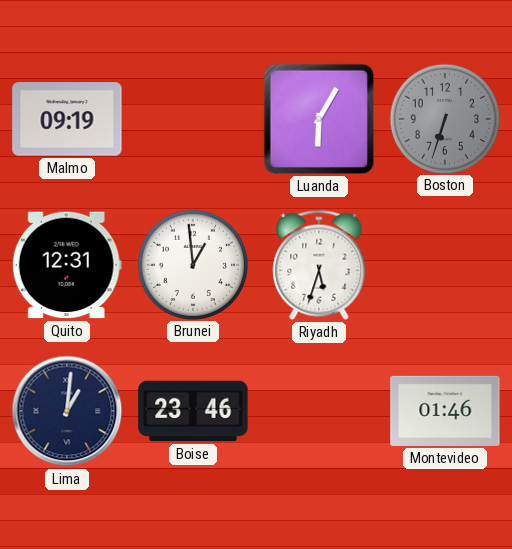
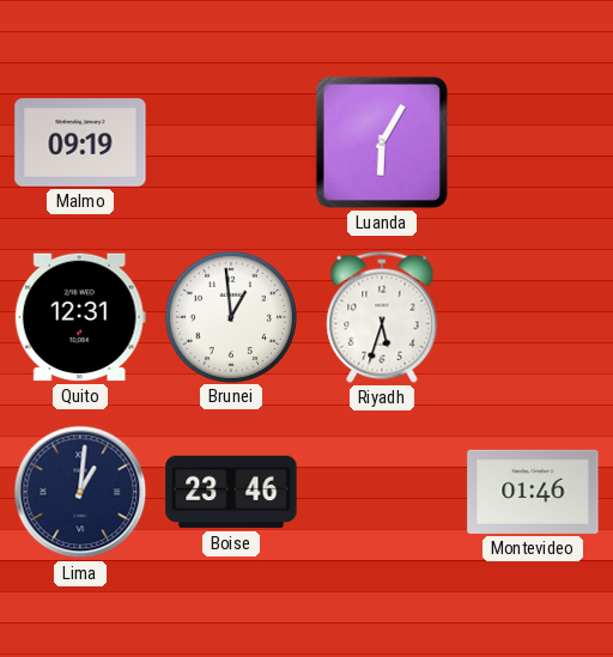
Boston: 6:33 -> none (444, 118)
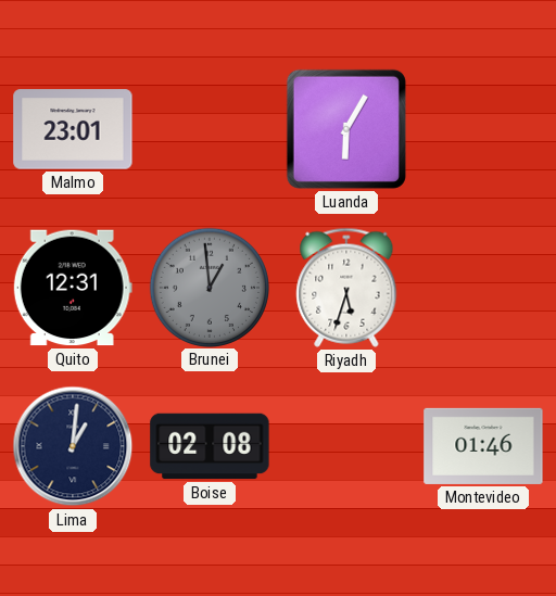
Malmo: 09:19 -> 23:01 (73, 129)
Brunei dial: white -> grey (208, 287)
Boise: 23:46 -> 02:08 (210, 446)
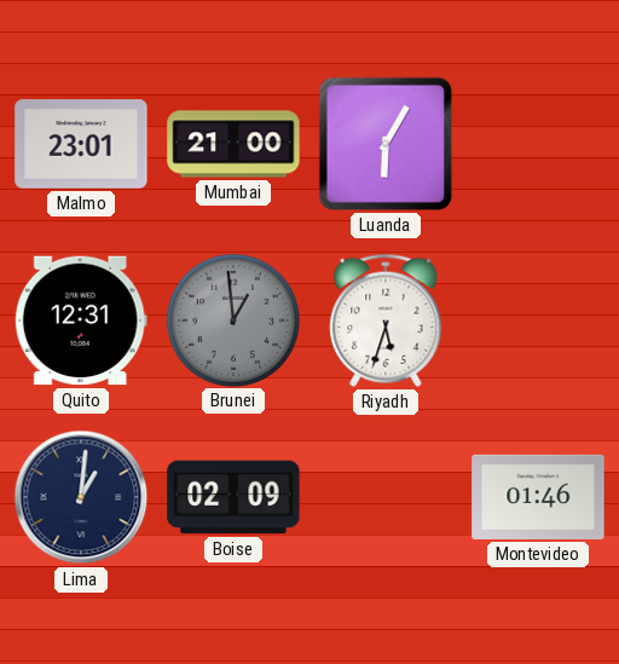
Mumbai: none -> 21:00 (233, 144)
Boise: 02:08 -> 02:09 (233, 497)
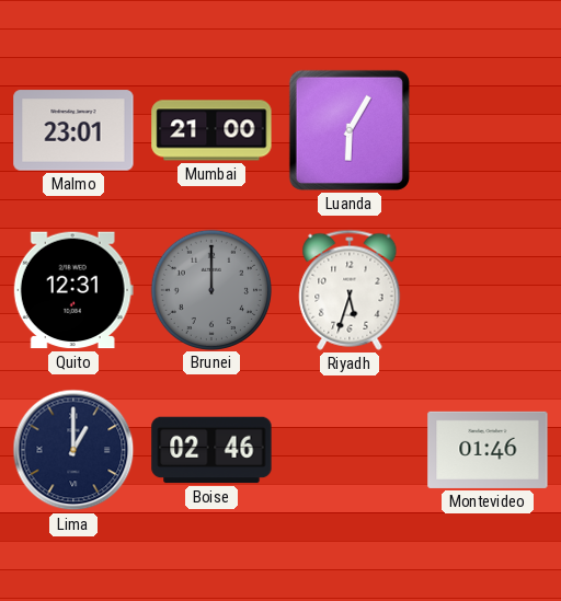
Brunei: 12:59 -> 12:00 (210, 289)
Lima: 1:01 -> 1:00 (73, 450)
Boise: 02:09 -> 02:46 (211, 450)
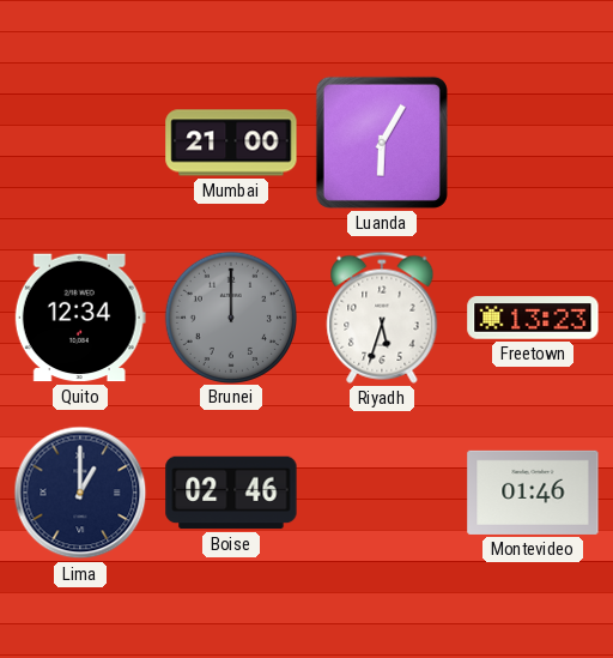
Malmo: 23:01 -> none (73, 130)
Quito: 12:31 -> 12:34 (80, 318)
Freetown: none -> 13:23 (533, 318)
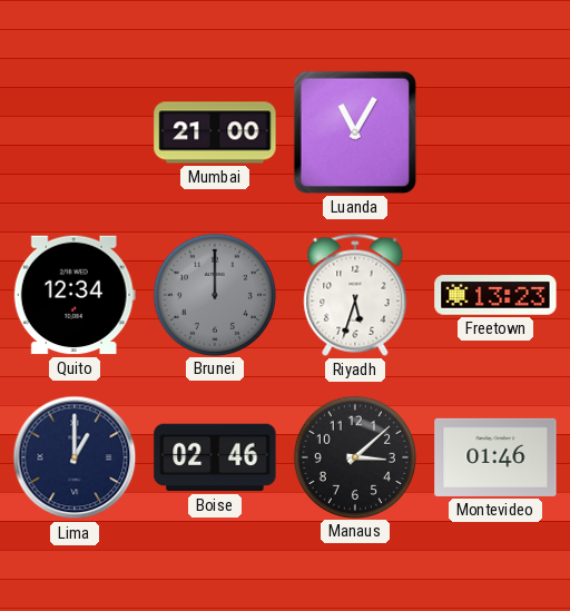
Luanda: 6:05 -> 11:05 (355, 132)
Manaus: none -> 3:08 (354, 456)
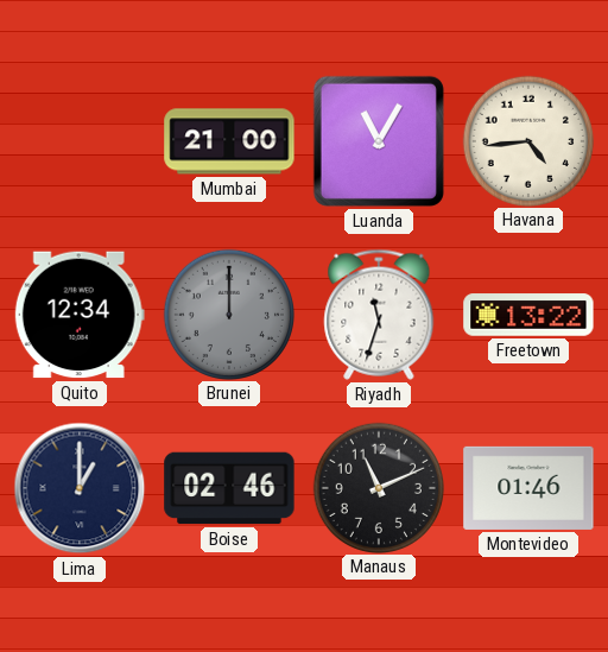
Havana: none -> 4:44 (527, 140)
Riyadh: 5:33 -> 11:33 (379, 315)
Freetown: 13:23 -> 13:22 (528, 315)
Manaus: 3:08 -> 11:11 (378, 487)
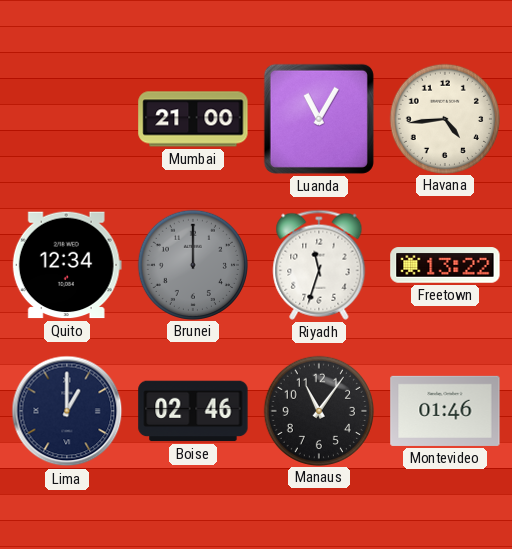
Manaus: 11:11 -> 11:06 (318, 410)
